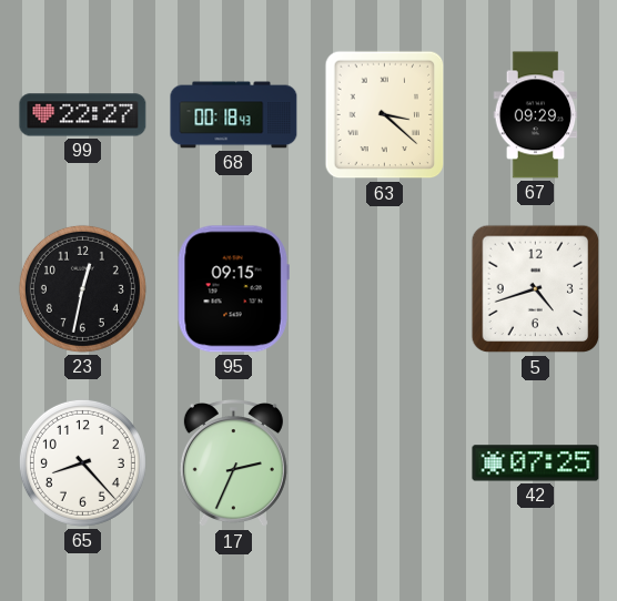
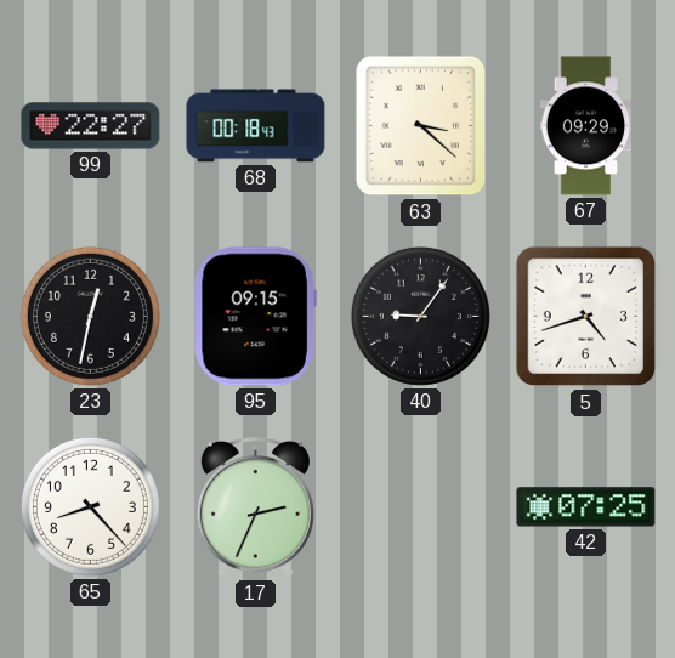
40: none -> 9:06 (420, 316)
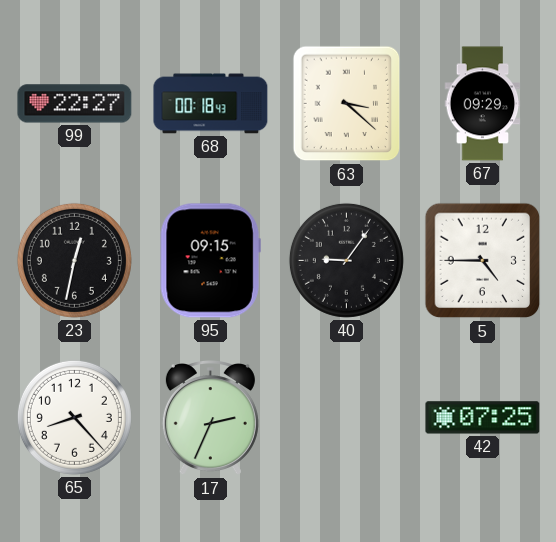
5: 4:42 -> 4:45 (483, 261)
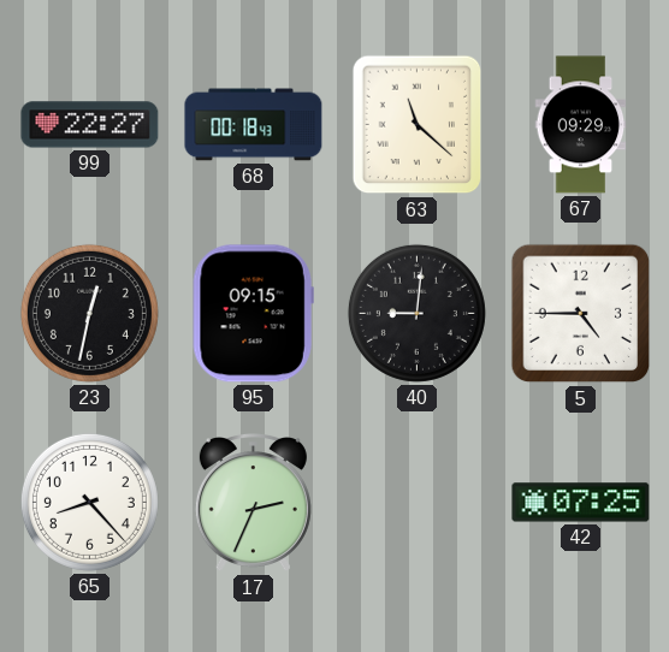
63: 3:22 -> 11:22 (418, 125)
40: 9:06 -> 9:01 (416, 313)
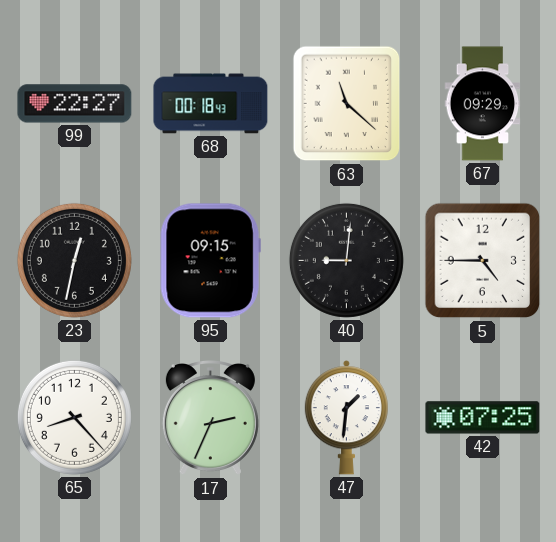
47: none -> 1:31 (346, 418)
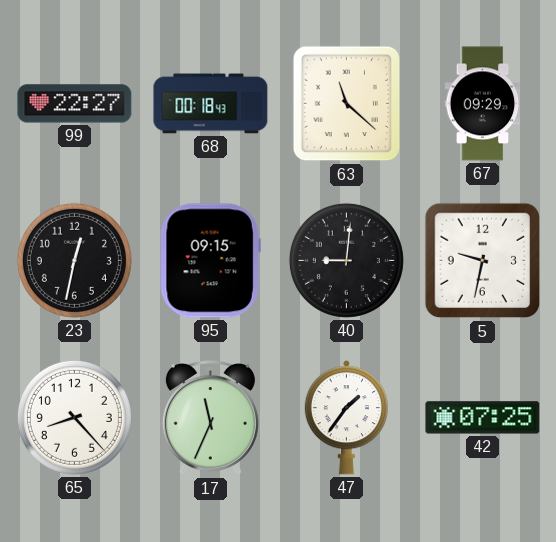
5: 4:45 -> 9:32 (483, 261)
17: 2:34 -> 11:34 (210, 419)
47: 1:31 -> 1:36 (346, 418)
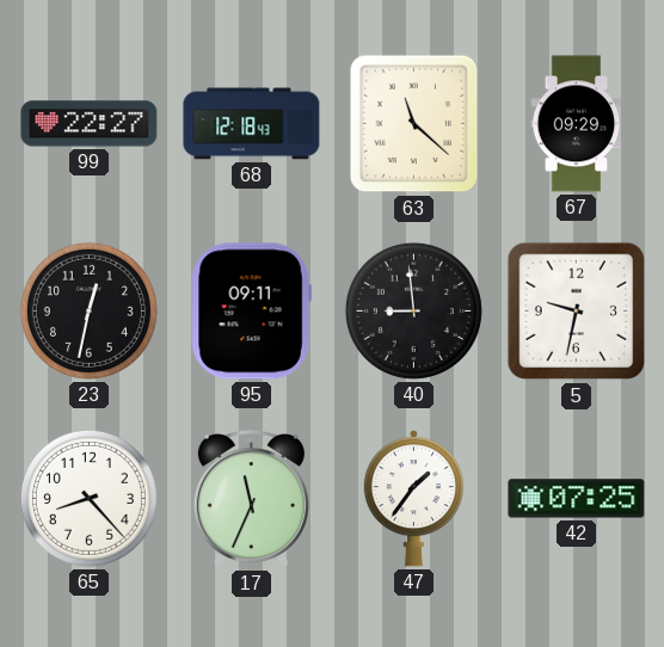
68: 00:18 -> 12:18 (252, 124)
95: 09:15 -> 09:11 (251, 312)
40: 9:01 -> 8:59 (413, 310)
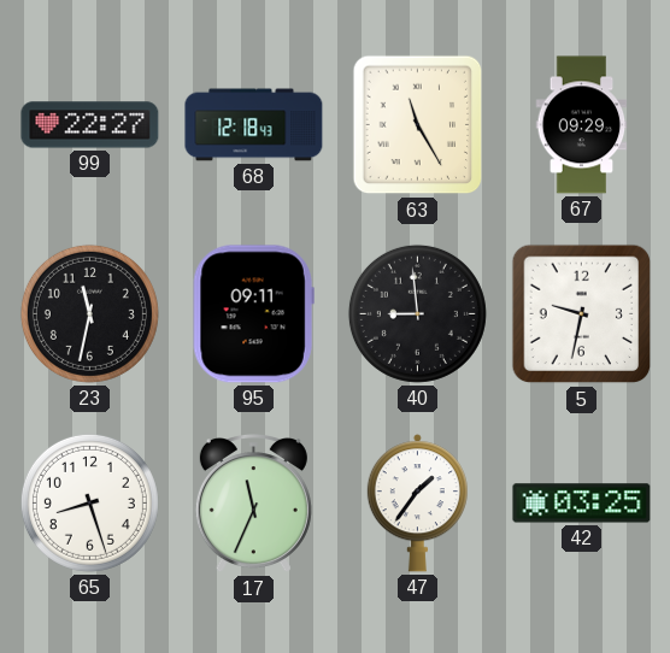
63: 11:22 -> 11:25 (418, 125)
23: 12:32 -> 11:32 (89, 313)
65: 8:23 -> 8:27 (89, 502)
42: 07:25 -> 03:25 (582, 504)
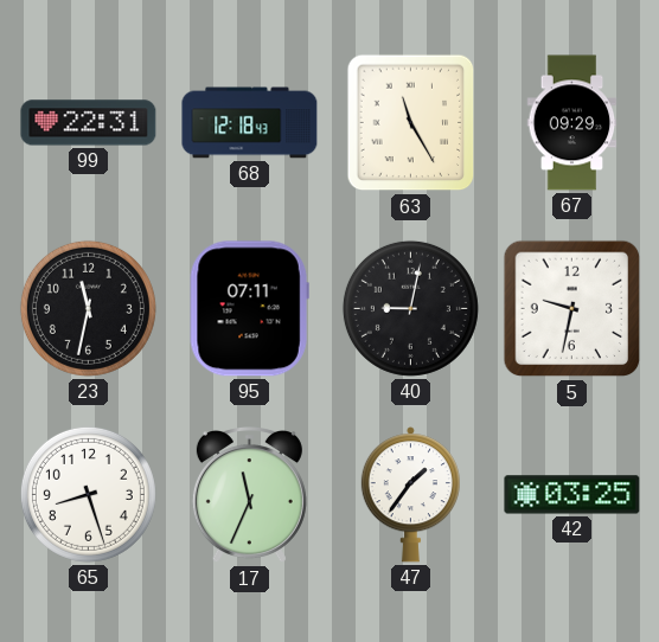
99: 22:27 -> 22:31 (89, 123)
95: 09:11 -> 07:11 (249, 309)
40: 8:59 -> 9:02 (410, 308)
